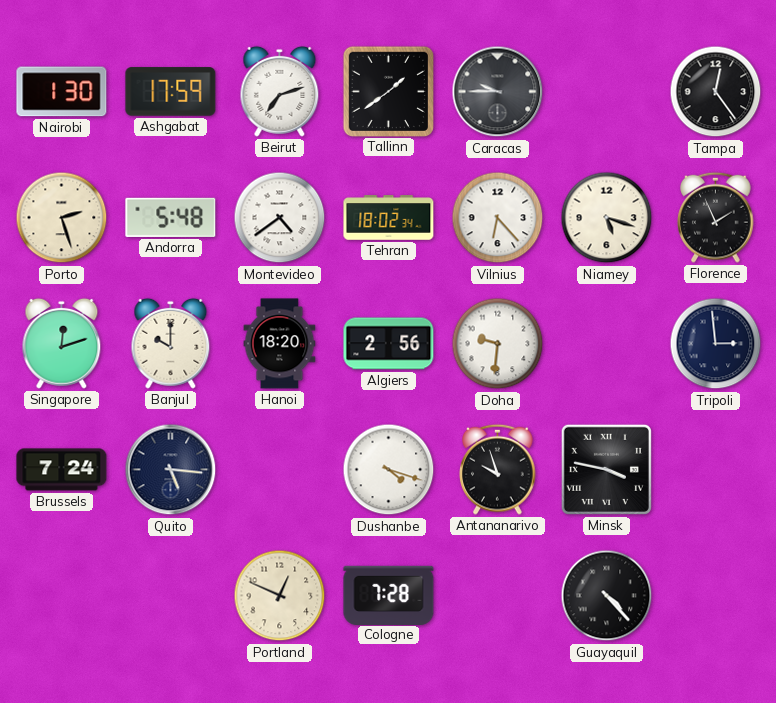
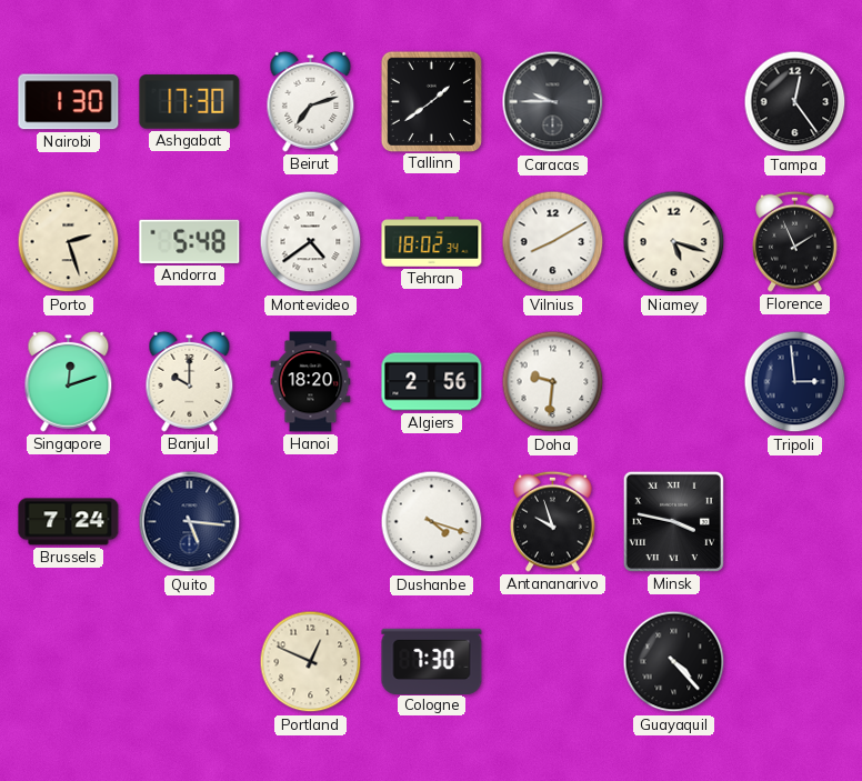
Ashgabat: 17:59 -> 17:30 (190, 102)
Vilnius: 6:23 -> 8:10 (553, 242)
Cologne: 7:28 -> 7:30 (432, 661)
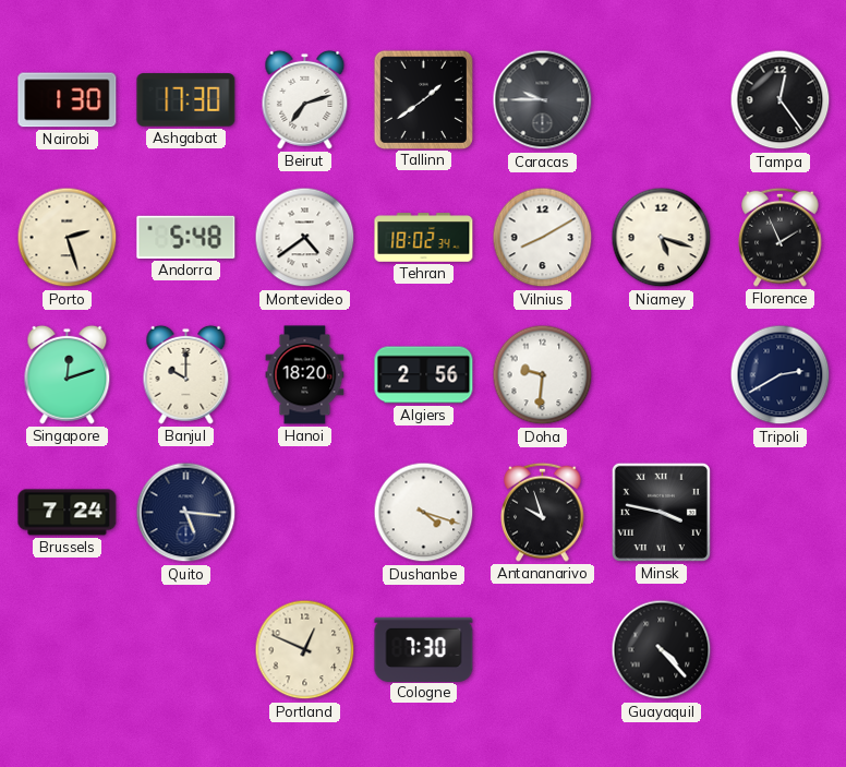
Tripoli: 2:59 -> 2:40 (781, 375)
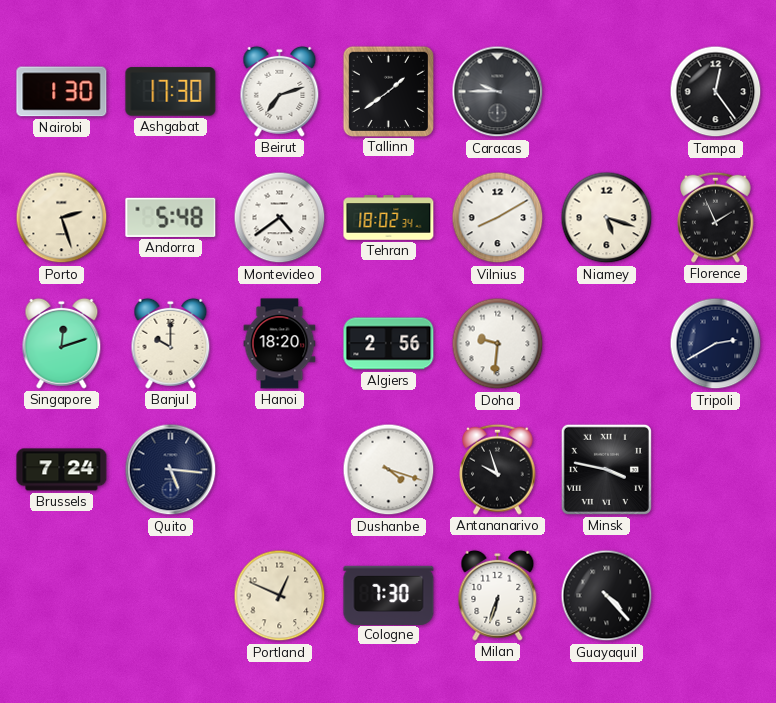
Milan: none -> 6:33 (498, 595)
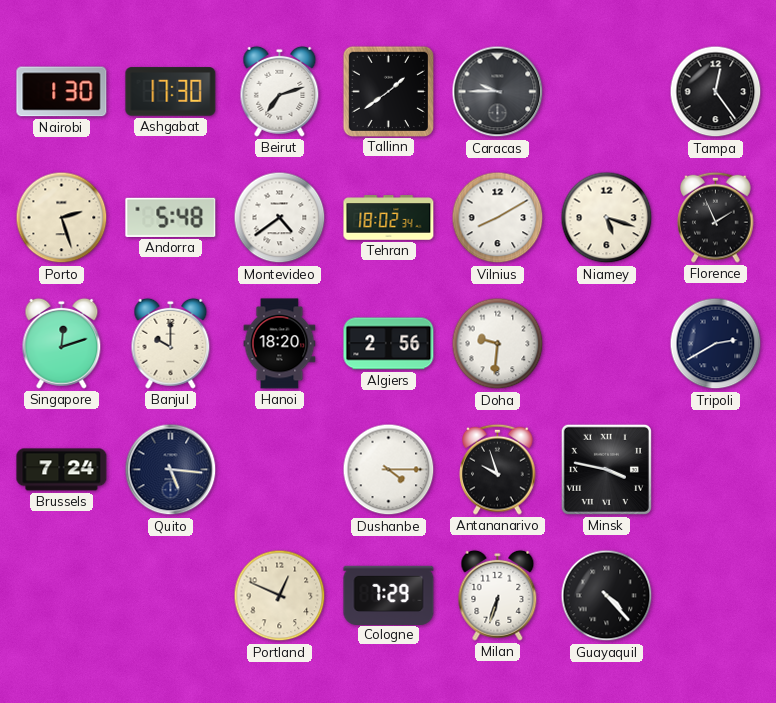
Dushanbe: 4:18 -> 4:15 (389, 470)
Cologne: 7:30 -> 7:29 (389, 595)
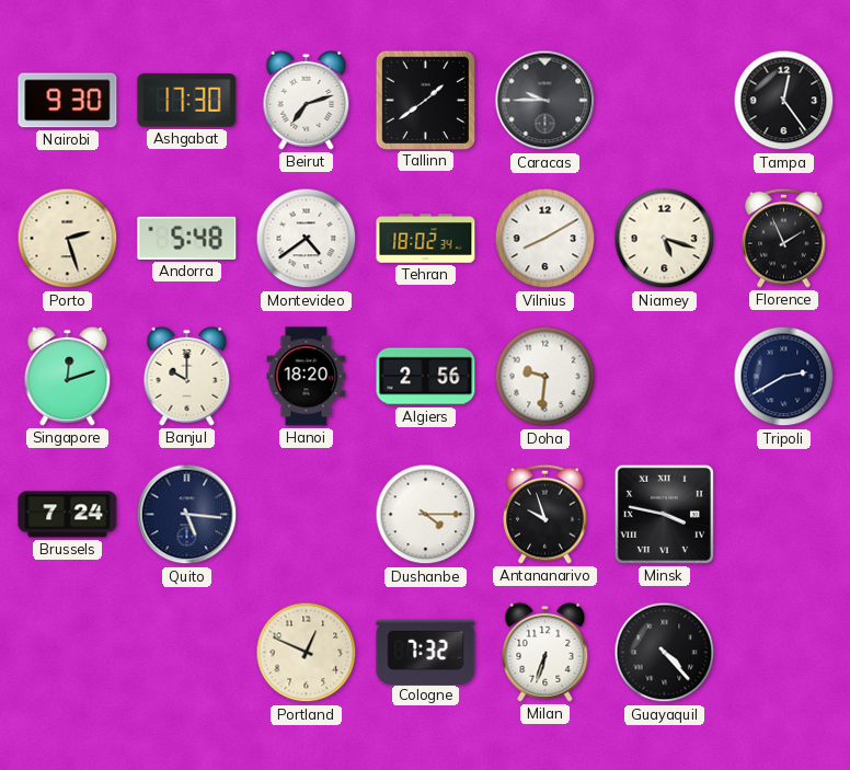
Nairobi: 1:30 -> 9:30 (68, 101)
Cologne: 7:29 -> 7:32 (426, 652)
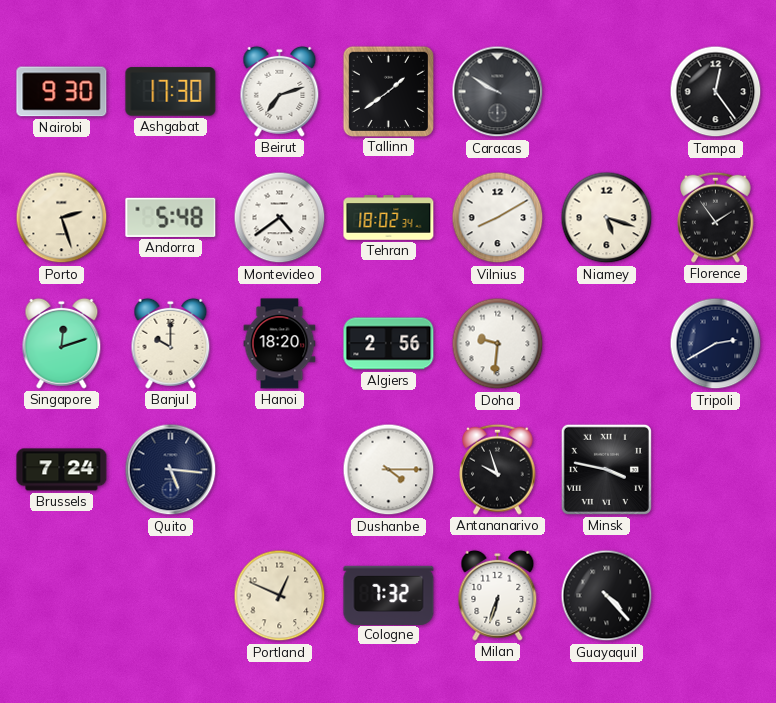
Caracas: 9:45 -> 9:50 (498, 92)
Florence: 1:56 -> 1:54 (716, 217)
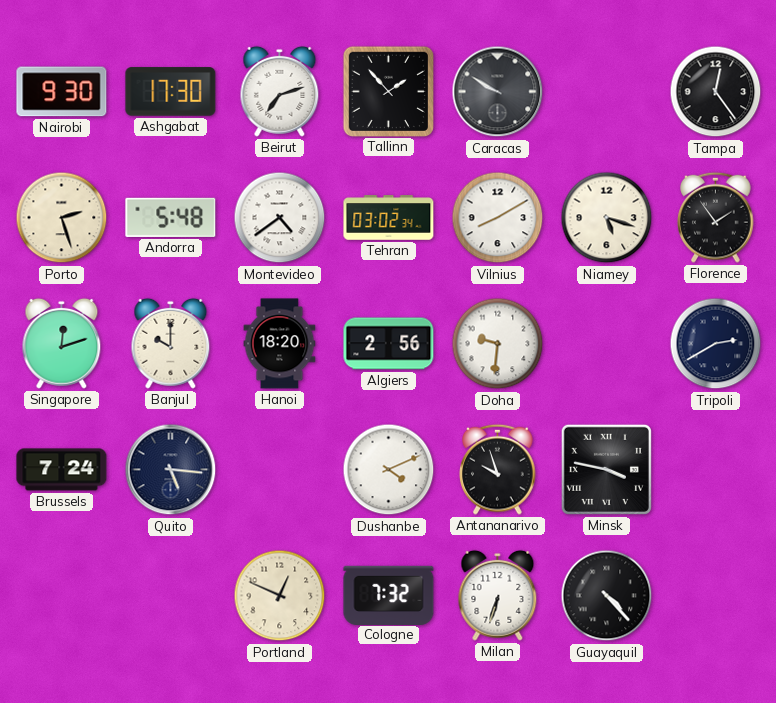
Tallinn: 1:39 -> 1:53 (388, 91)
Tehran: 18:02 -> 03:02 (389, 218)
Dushanbe: 4:15 -> 4:11 (389, 470)
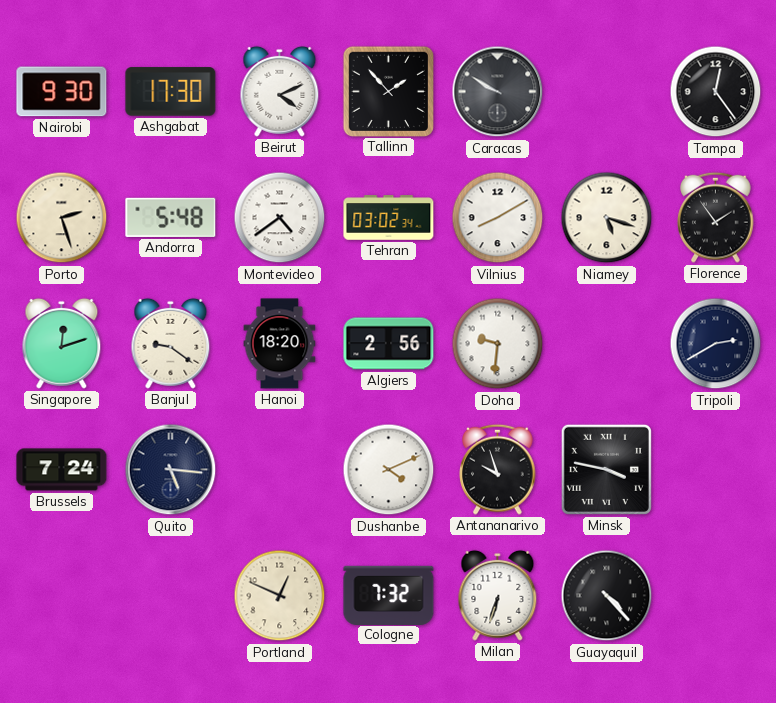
Beirut: 7:12 -> 4:11 (280, 91)
Banjul: 10:00 -> 9:21 (171, 343)
